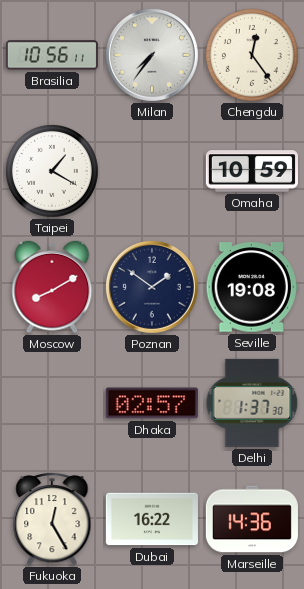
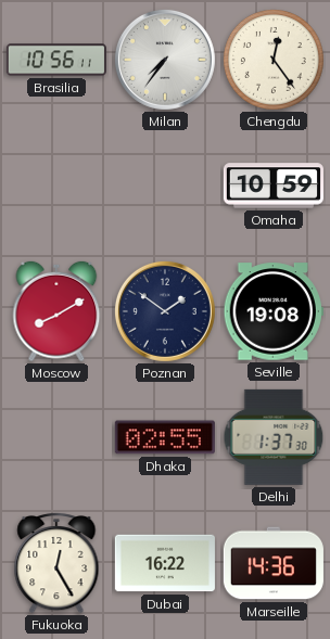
Taipei: 1:20 -> none (53, 172)
Dhaka: 02:57 -> 02:55 (165, 437)
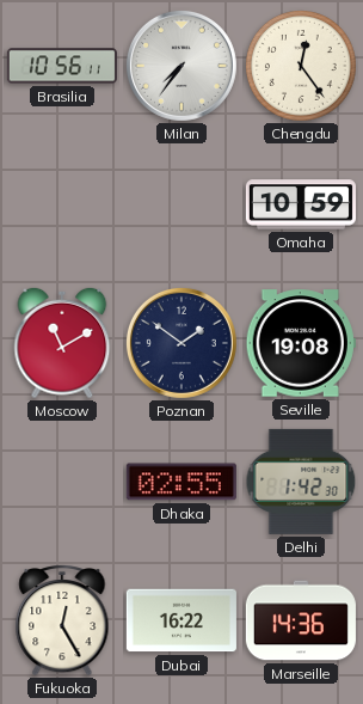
Moscow: 8:10 -> 11:10 (62, 343)
Delhi: 1:37 -> 1:42 (301, 482)
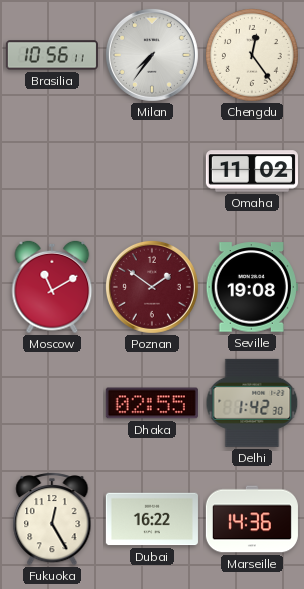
Omaha: 10:59 -> 11:02 (252, 171)
Poznan dial: navy -> burgundy (152, 287)
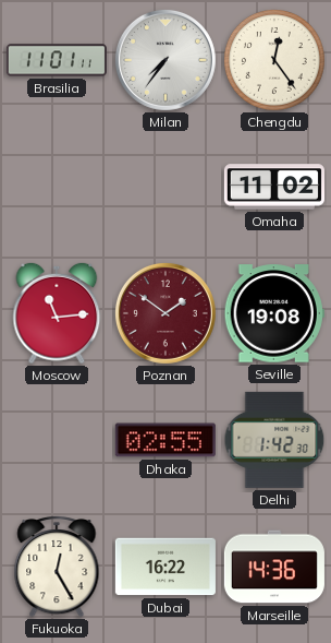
Brasilia: 10:56 -> 11:01 (57, 60)
Moscow: 11:10 -> 11:14 (57, 313)
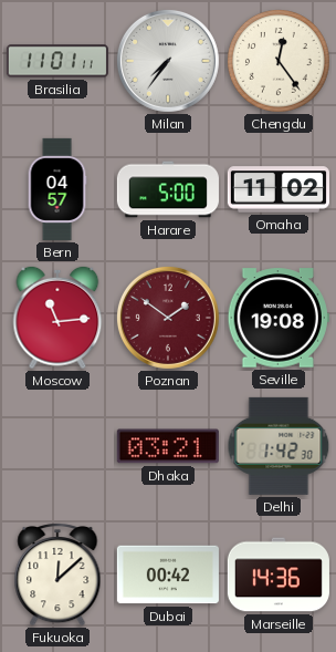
Bern: none -> 04:57 (57, 189)
Harare: none -> 5:00 (168, 189)
Dhaka: 02:55 -> 03:21 (168, 446)
Fukuoka: 12:25 -> 12:08 (57, 575)
Dubai: 16:22 -> 00:42 (168, 575)
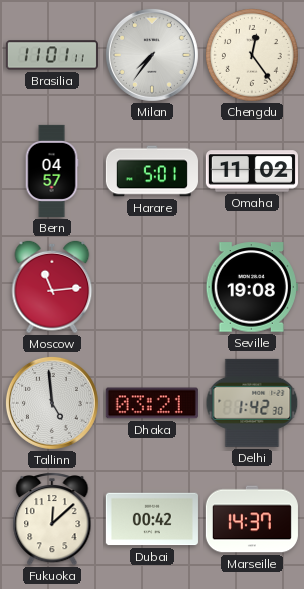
Harare: 5:00 -> 5:01 (152, 171)
Poznan: 1:51 -> none (168, 318)
Tallinn: none -> 4:59 (52, 403)
Marseille: 14:36 -> 14:37 (252, 519)
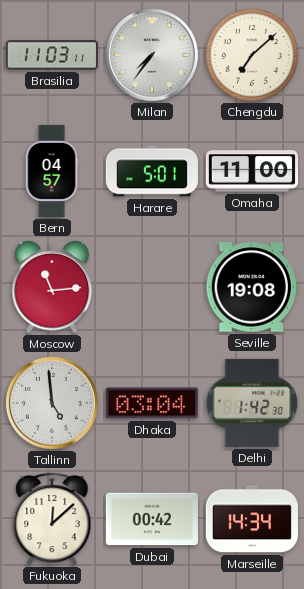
Brasilia: 11:01 -> 11:03 (52, 55)
Chengdu: 12:24 -> 7:08 (253, 56)
Omaha: 11:02 -> 11:00 (252, 171)
Dhaka: 03:21 -> 03:04 (152, 403)
Marseille: 14:37 -> 14:34 (252, 519)
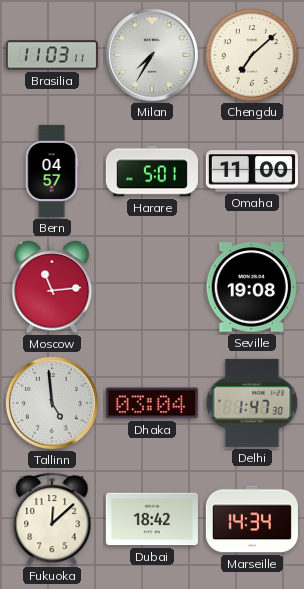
Milan: 7:36 -> 7:35 (152, 55)
Delhi: 1:42 -> 1:47 (252, 403)
Dubai: 00:42 -> 18:42 (152, 519)
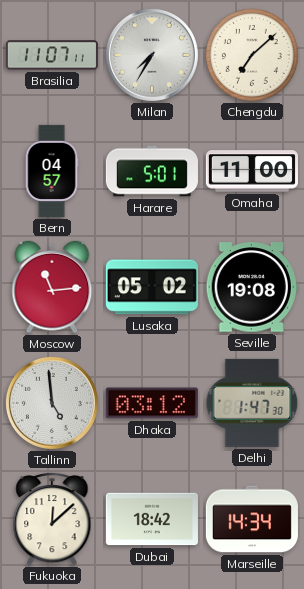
Brasilia: 11:03 -> 11:07 (52, 55)
Lusaka: none -> 05:02 (152, 287)
Dhaka: 03:04 -> 03:12 (152, 403)
